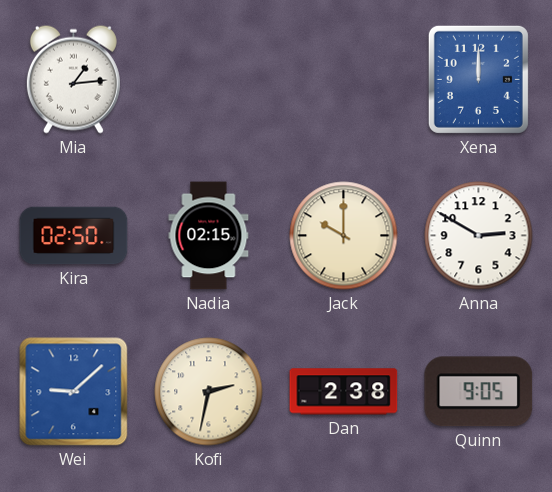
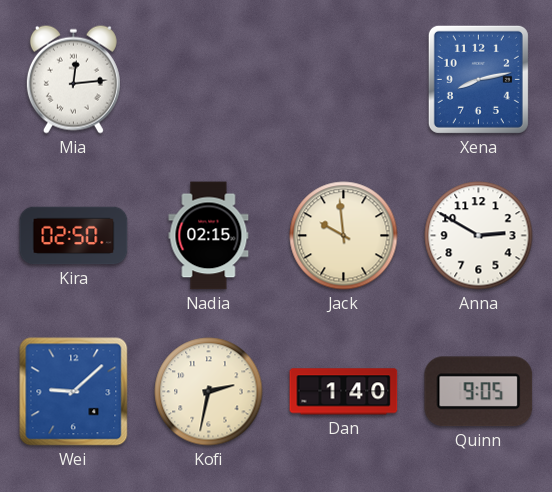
Mia: 1:14 -> 12:14 (73, 79)
Xena: 12:00 -> 8:13 (478, 79)
Jack: 10:00 -> 9:59 (344, 236)
Dan: 2:38 -> 1:40 (344, 392)
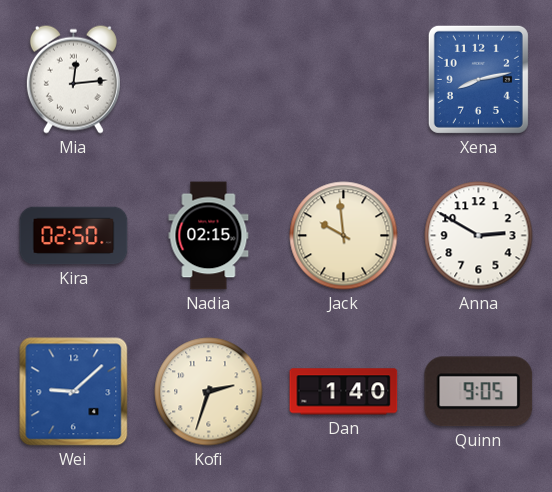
Kofi: 2:32 -> 2:33 (209, 392)
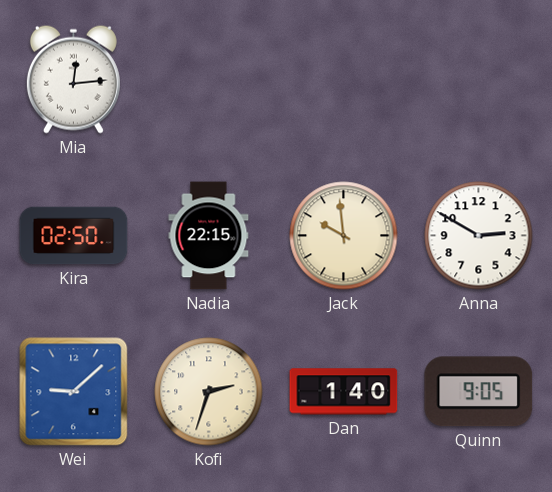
Xena: 8:13 -> none (478, 79)
Nadia: 02:15 -> 22:15 (209, 236)
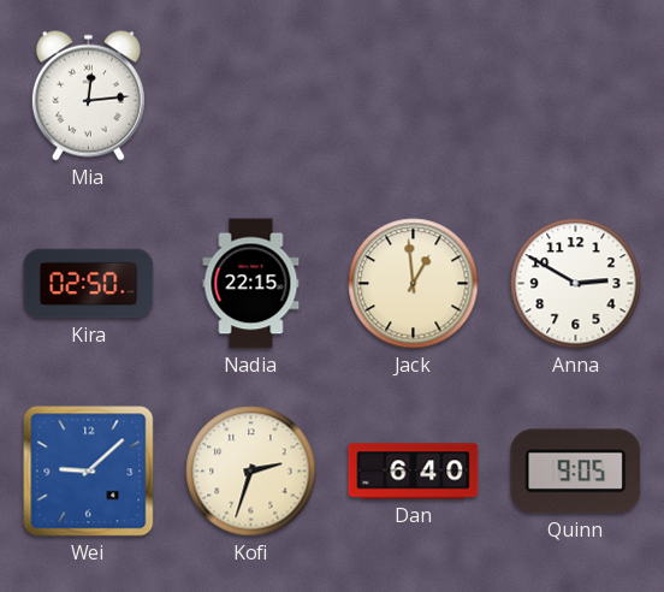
Jack: 9:59 -> 12:59 (414, 284)
Dan: 1:40 -> 6:40 (414, 472)
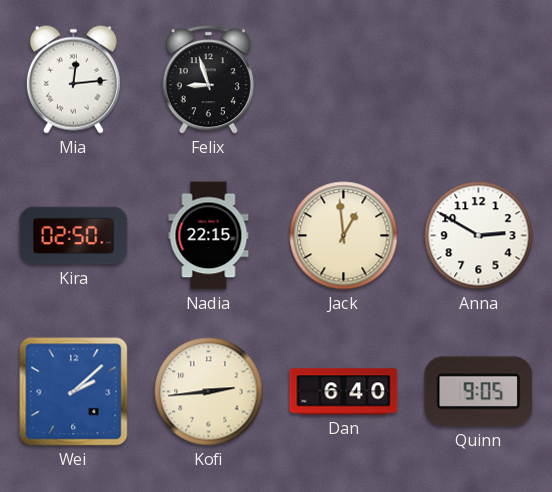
Felix: none -> 8:57 (208, 80)
Wei: 9:08 -> 2:08 (74, 392)
Kofi: 2:33 -> 2:44 (209, 392)
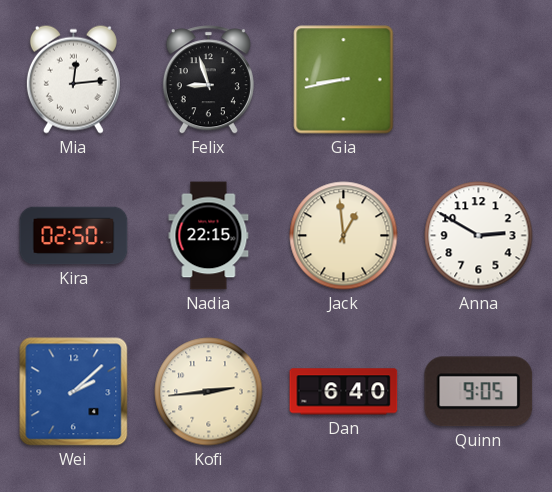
Gia: none -> 8:43 (344, 80)
